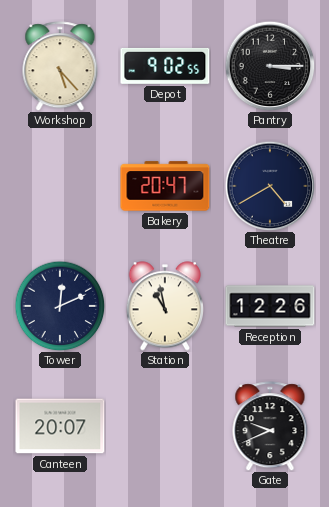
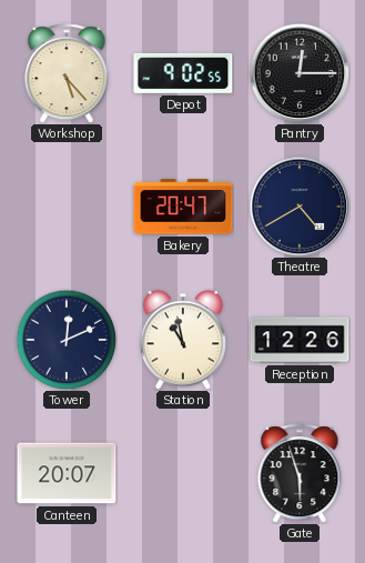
Pantry: 3:15 -> 12:15 (300, 73)
Gate: 9:41 -> 5:57 (300, 473)
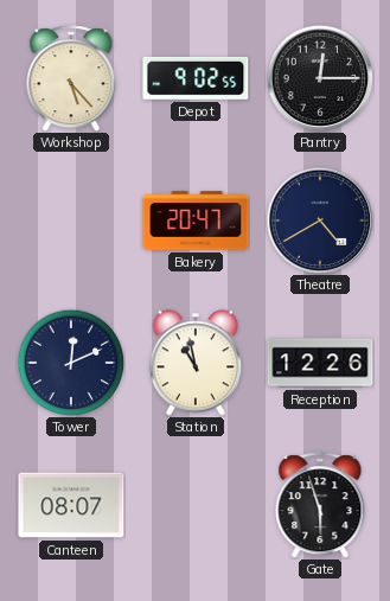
Canteen: 20:07 -> 08:07 (71, 505)
